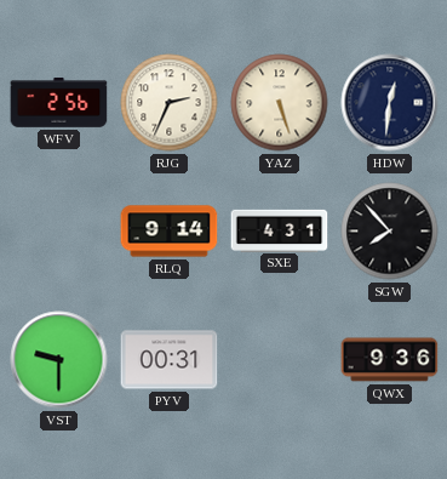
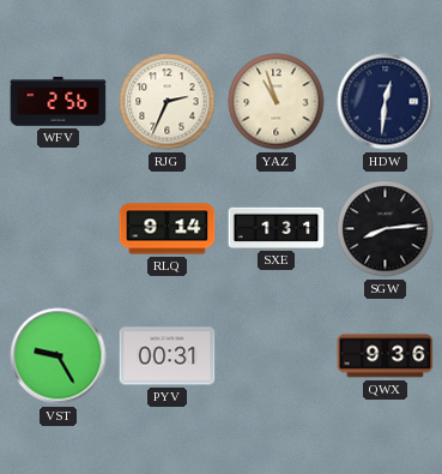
YAZ: 5:27 -> 10:57 (277, 102)
SXE: 4:31 -> 1:31 (277, 228)
SGW: 7:53 -> 8:14 (386, 229)
VST: 9:30 -> 9:25 (59, 356)
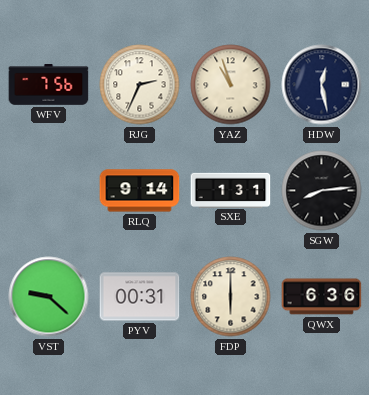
WFV: 2:56 -> 7:56 (49, 85)
HDW: 12:31 -> 12:28 (322, 85)
VST: 9:25 -> 9:22 (49, 297)
FDP: none -> 6:00 (231, 297)
QWX: 9:36 -> 6:36 (322, 297)
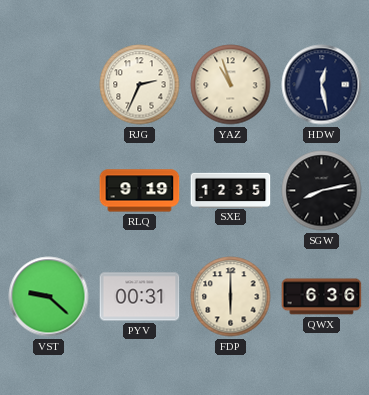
WFV: 7:56 -> none (49, 85)
RLQ: 9:14 -> 9:19 (140, 191)
SXE: 1:31 -> 12:35 (231, 190)
SGW: 8:14 -> 8:13 (322, 191)
